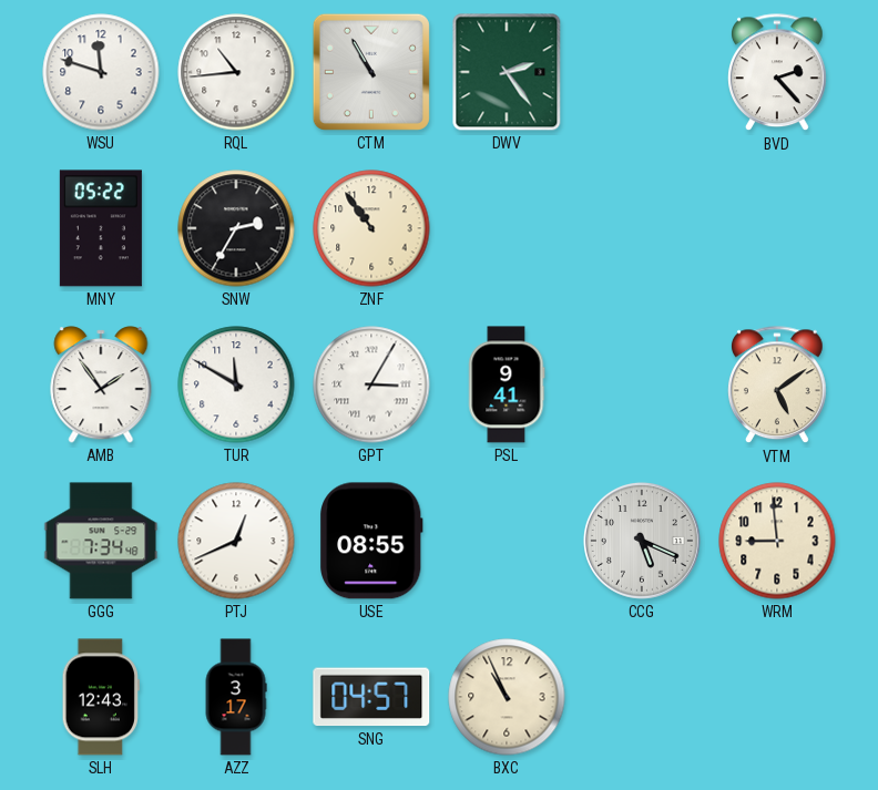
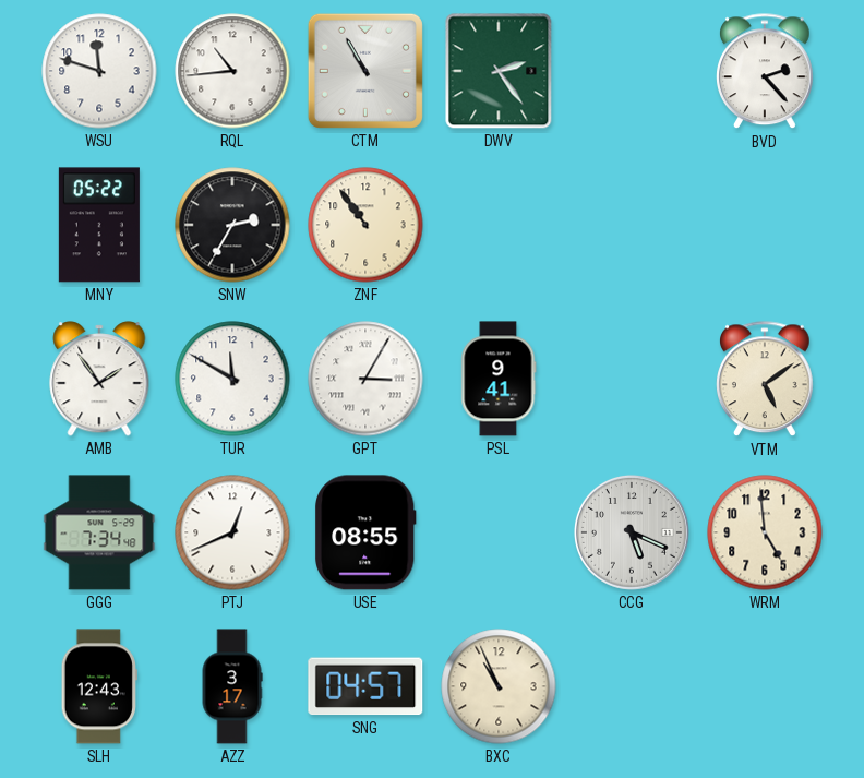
WRM: 8:59 -> 4:59 (765, 532)
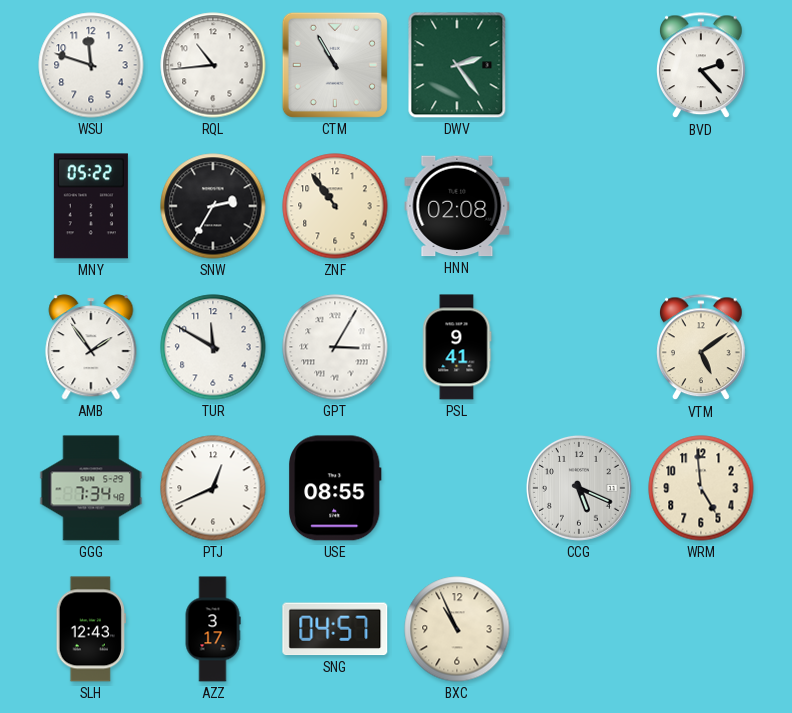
HNN: none -> 02:08 (457, 206)
